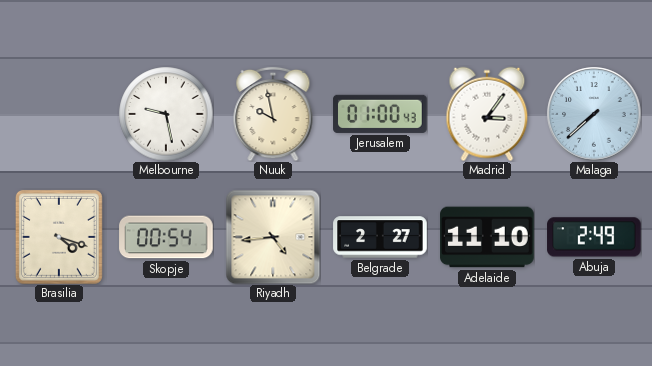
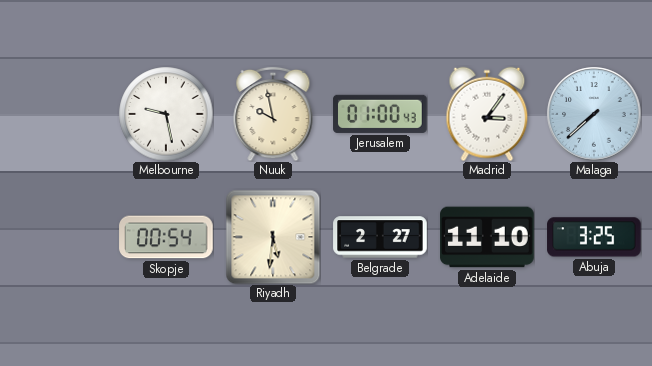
Brasilia: 4:18 -> none (59, 237)
Riyadh: 4:44 -> 5:31 (273, 237)
Abuja: 2:49 -> 3:25 (594, 237)
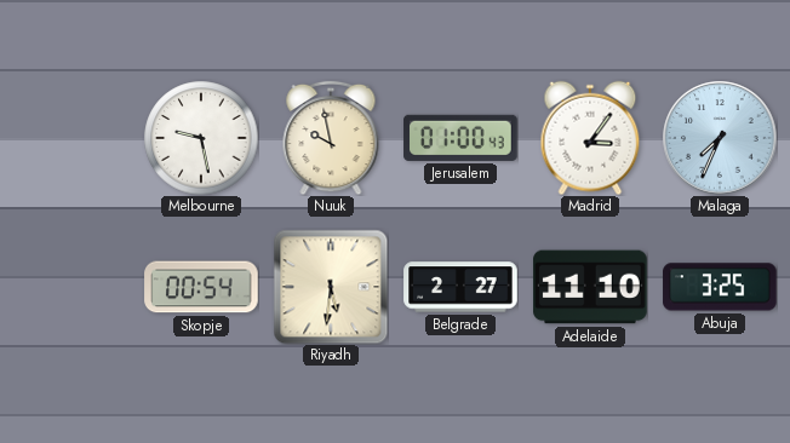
Malaga: 7:38 -> 7:34 (720, 138)
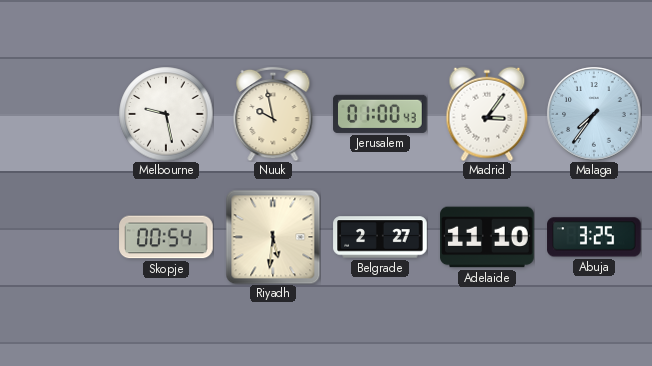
Malaga: 7:34 -> 7:36 (594, 114)
